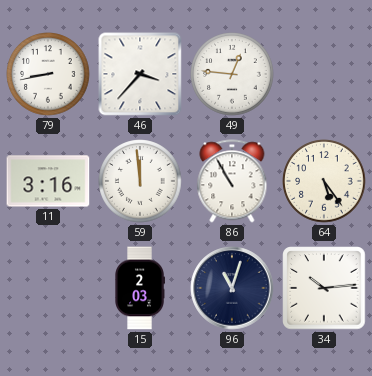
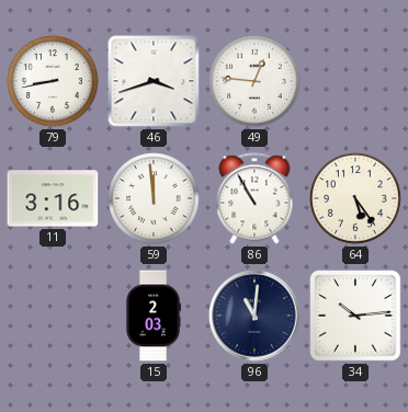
46: 3:37 -> 3:42 (154, 81)
96: 11:03 -> 11:01 (254, 316)
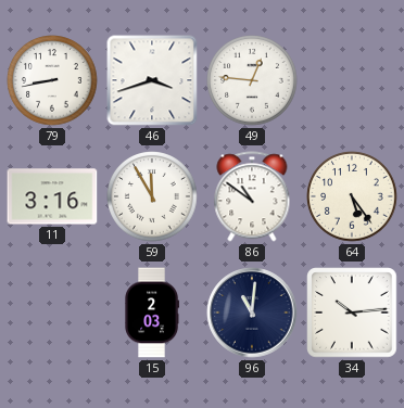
59: 11:59 -> 11:55 (152, 196)
86: 10:55 -> 10:51 (252, 196)
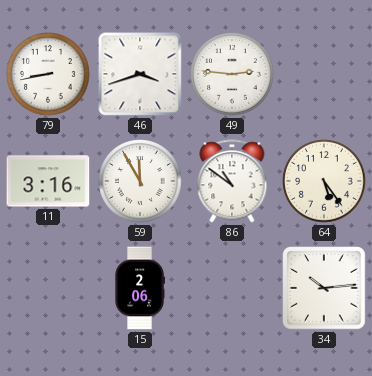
49: 12:46 -> 2:46 (232, 74)
15: 2:03 -> 2:06 (139, 288)
96: 11:01 -> none (252, 313)
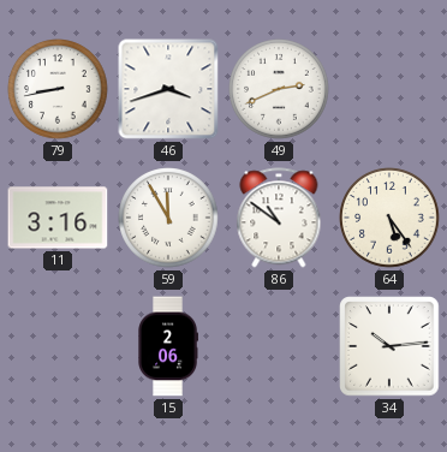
49: 2:46 -> 2:41 (279, 89)
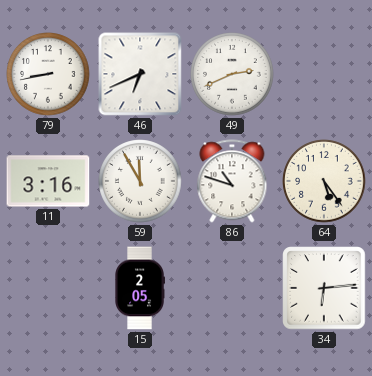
46: 3:42 -> 6:41 (140, 74)
86: 10:51 -> 10:48 (232, 181)
15: 2:06 -> 2:05 (139, 288)
34: 10:14 -> 6:14 (324, 288)
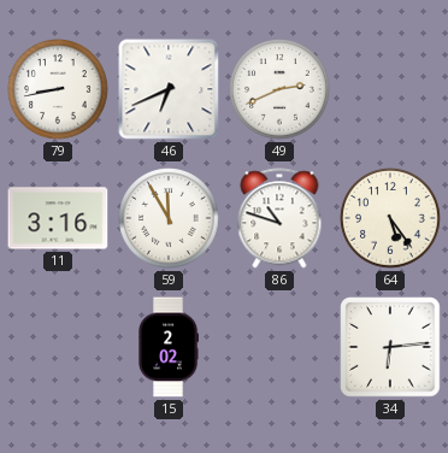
15: 2:05 -> 2:02 (167, 347)
